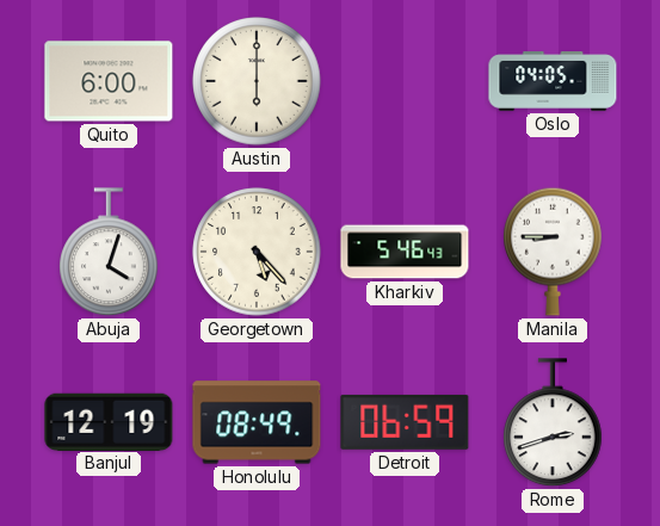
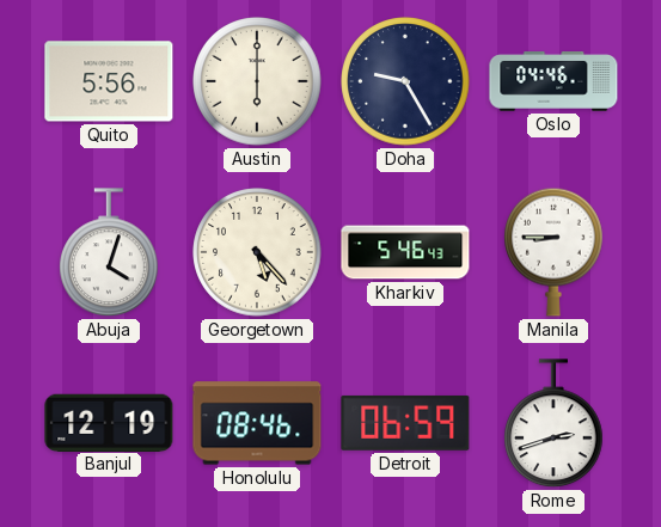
Quito: 6:00 -> 5:56 (109, 81)
Doha: none -> 9:25 (405, 81)
Oslo: 04:05 -> 04:46 (553, 82)
Honolulu: 08:49 -> 08:46 (257, 423)
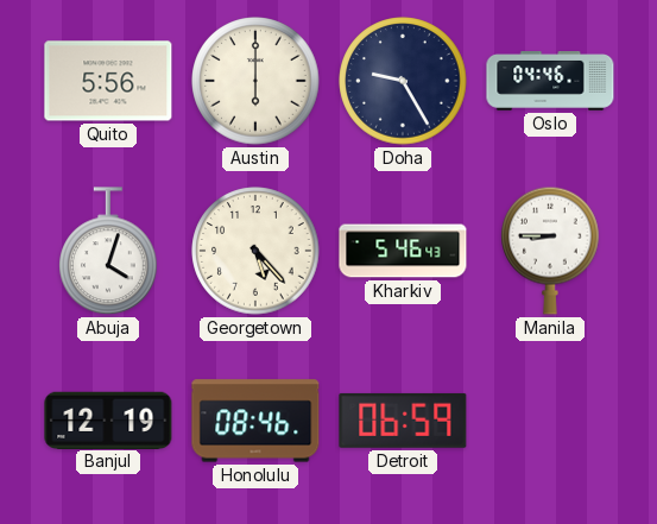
Rome: 2:42 -> none (555, 424)
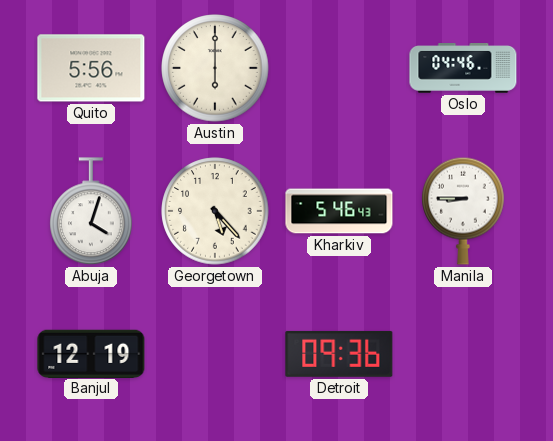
Doha: 9:25 -> none (403, 81)
Honolulu: 08:46 -> none (255, 421)
Detroit: 06:59 -> 09:36 (339, 354)
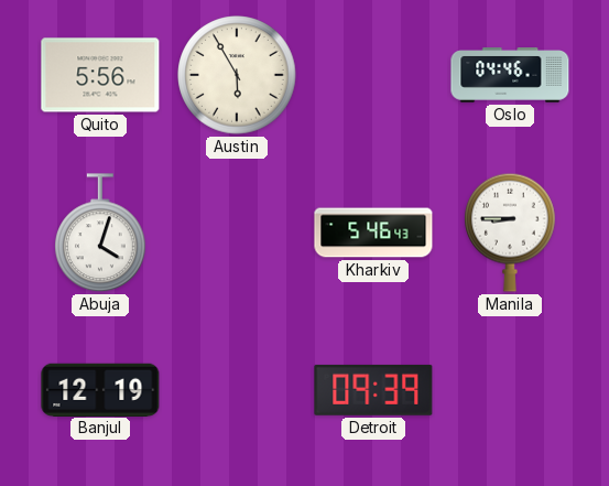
Austin: 6:00 -> 5:55 (237, 75)
Georgetown: 5:23 -> none (215, 211)
Detroit: 09:36 -> 09:39 (373, 390)
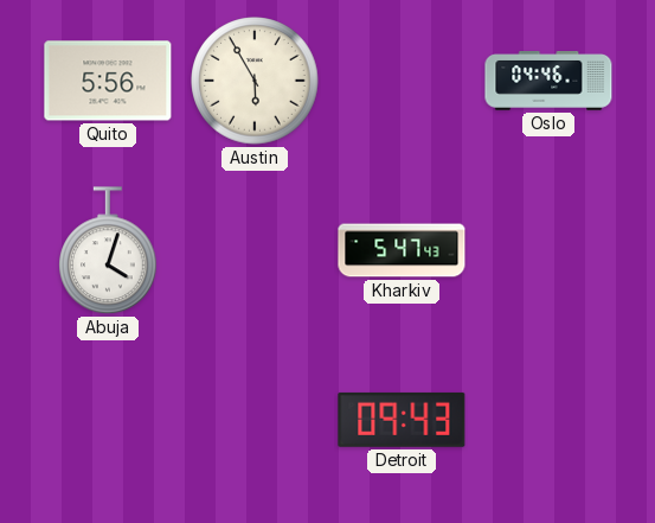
Kharkiv: 5:46 -> 5:47 (402, 250)
Manila: 8:45 -> none (511, 233)
Banjul: 12:19 -> none (100, 389)
Detroit: 09:39 -> 09:43 (402, 420)
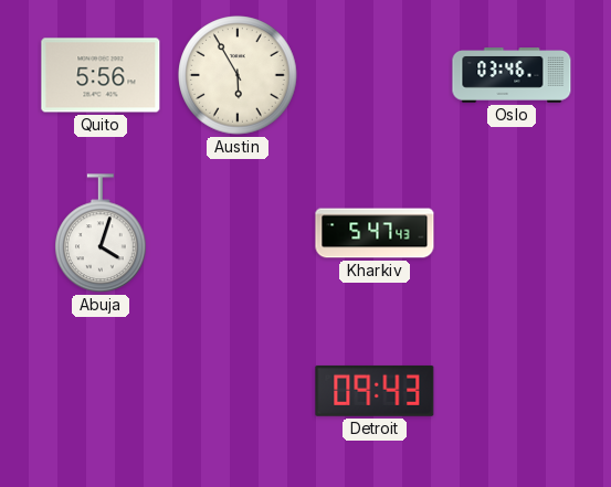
Oslo: 04:46 -> 03:46 (512, 76)
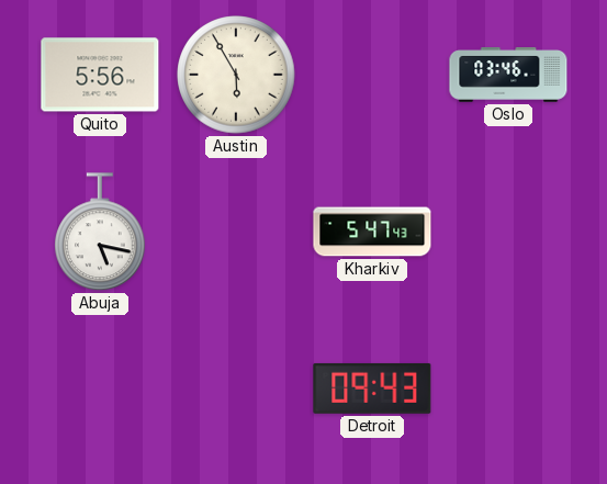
Abuja: 4:03 -> 5:17 (101, 233)
